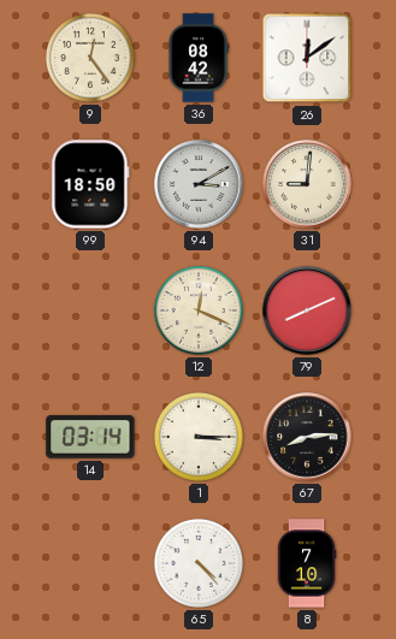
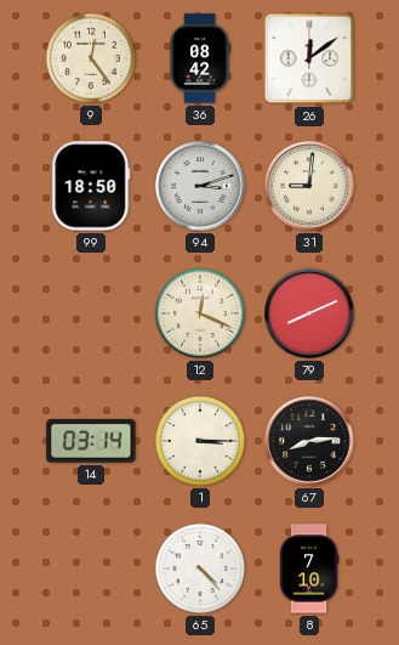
94: 3:10 -> 3:12 (200, 186)
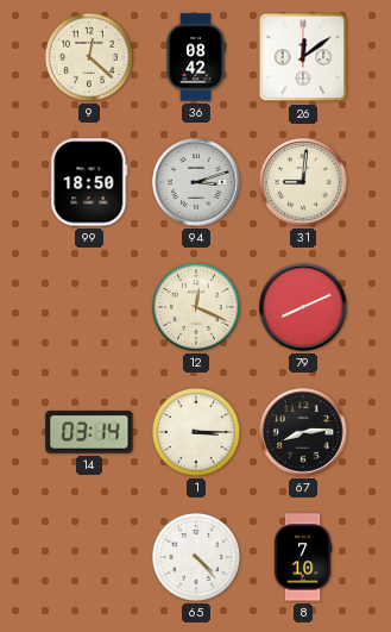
9: 12:24 -> 12:22 (89, 57)
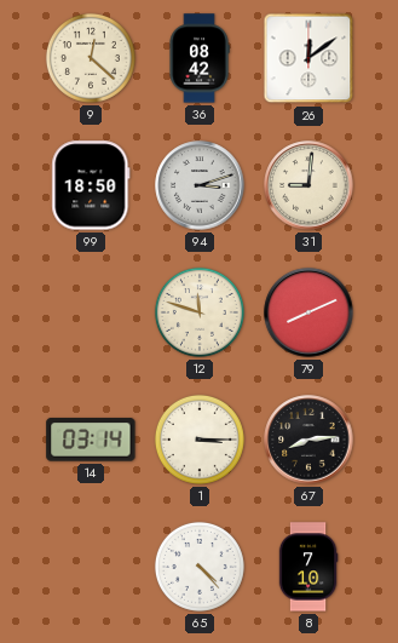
12: 12:19 -> 11:48 (200, 312)
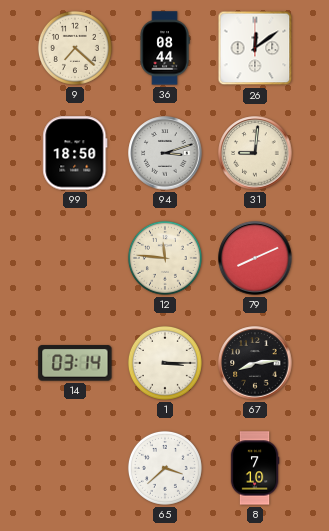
9: 12:22 -> 7:22 (75, 48)
36: 08:42 -> 08:44 (165, 48)
12: 11:48 -> 11:46 (165, 258)
65: 4:23 -> 3:38 (165, 468)
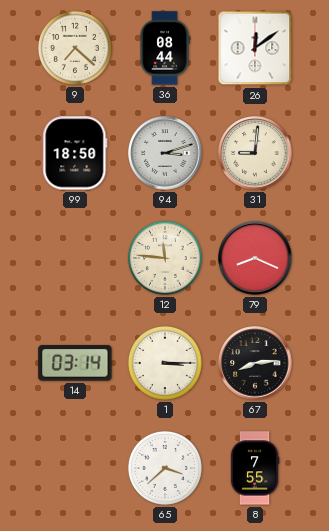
79: 8:11 -> 8:19 (255, 258)
8: 7:10 -> 7:55 (255, 468)
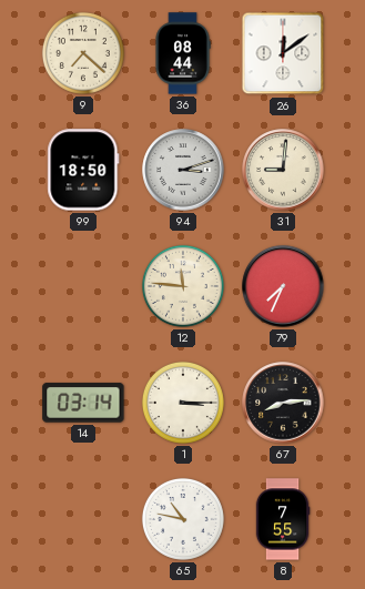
79: 8:19 -> 7:34 (283, 286)
65: 3:38 -> 10:47 (183, 519)
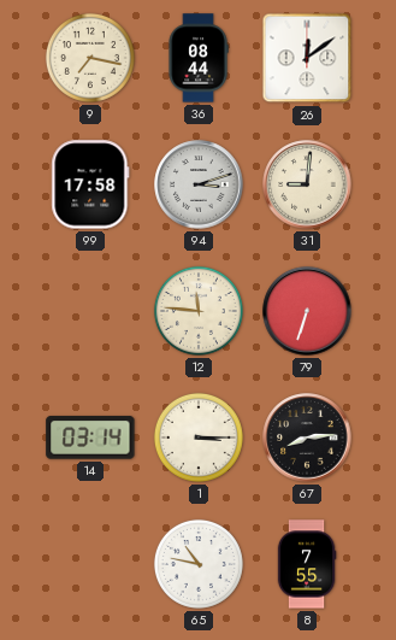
9: 7:22 -> 7:17 (90, 58)
99: 18:50 -> 17:58 (90, 184)
79: 7:34 -> 6:33 (307, 311)
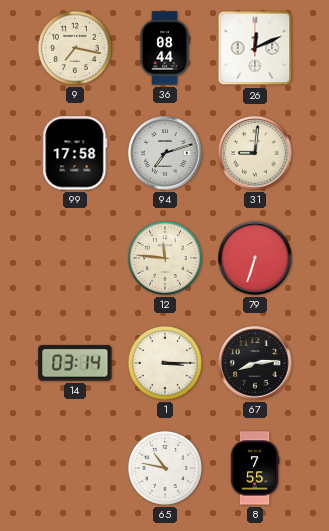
26: 12:09 -> 12:11 (255, 48)
94: 3:12 -> 7:12 (165, 153)
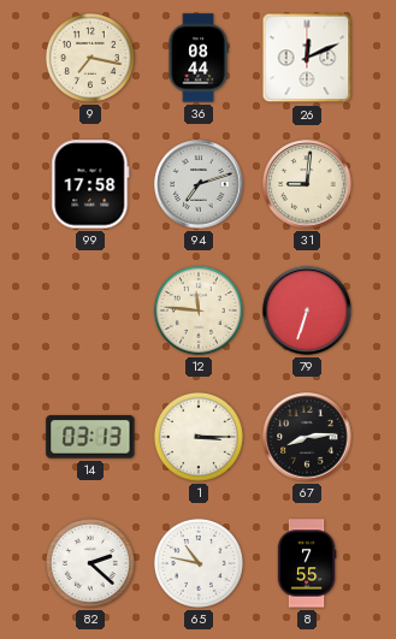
14: 03:14 -> 03:13 (90, 437)
82: none -> 2:22 (90, 563)
